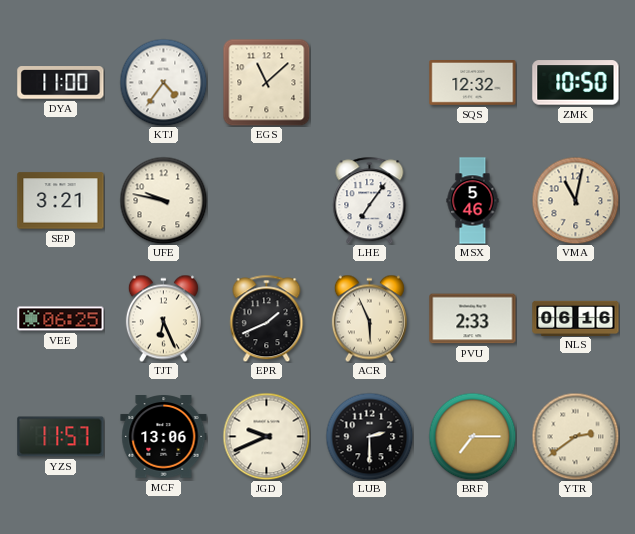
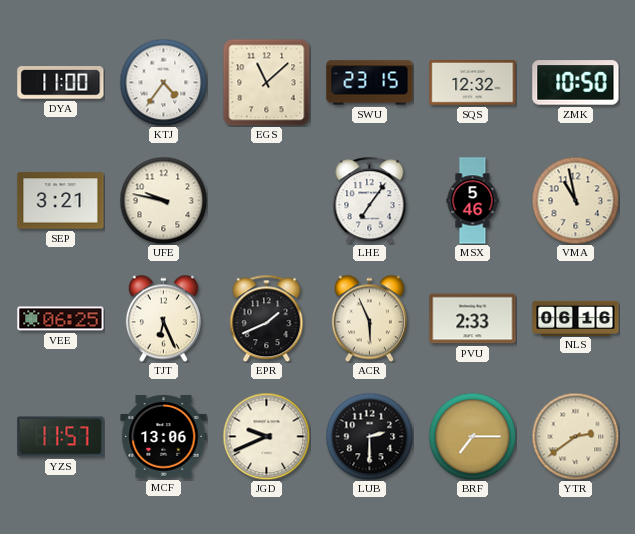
SWU: none -> 23:15 (370, 83)
VMA: 11:02 -> 10:58 (575, 200)
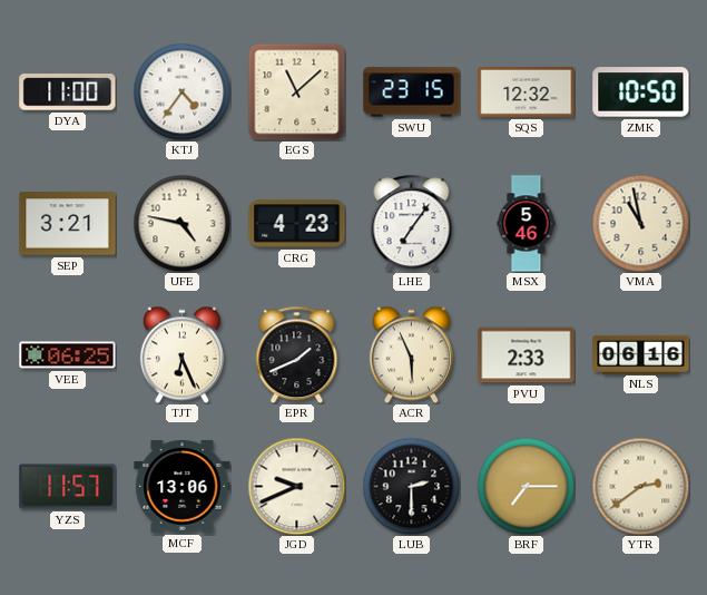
UFE: 9:47 -> 4:47 (181, 223)
CRG: none -> 4:23 (297, 224)
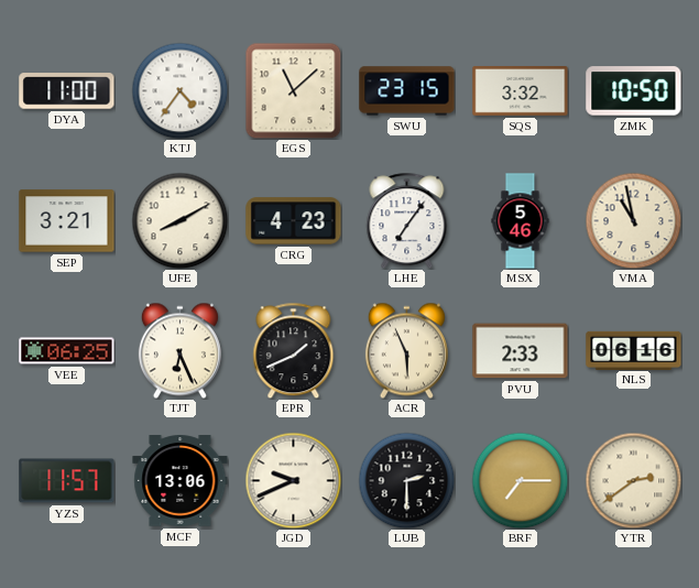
SQS: 12:32 -> 3:32 (521, 91)
UFE: 4:47 -> 8:10 (179, 220)
